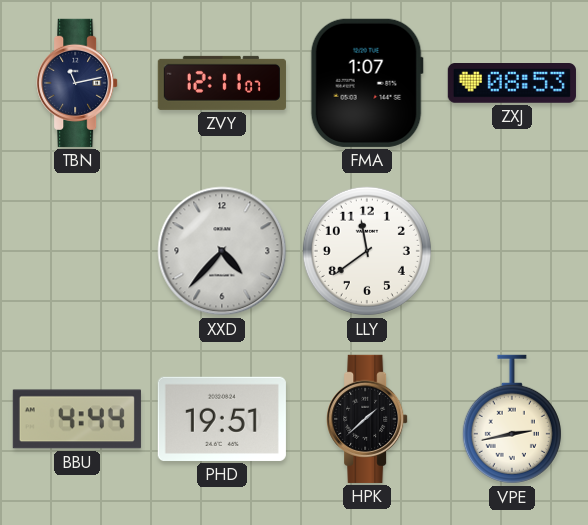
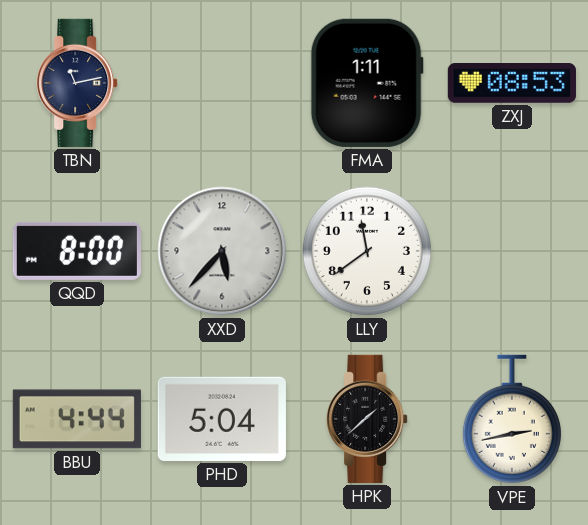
ZVY: 12:11 -> none (222, 83)
FMA: 1:07 -> 1:11 (367, 83)
QQD: none -> 8:00 (77, 251)
XXD: 4:37 -> 5:37 (222, 251)
PHD: 19:51 -> 5:04 (222, 419)
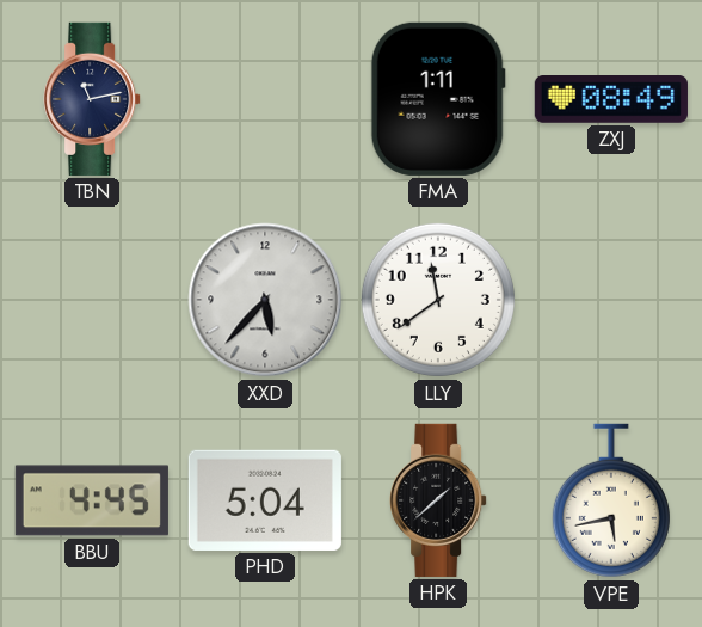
ZXJ: 08:53 -> 08:49 (611, 100)
QQD: 8:00 -> none (77, 251)
BBU: 4:44 -> 4:45 (92, 500)
VPE: 2:43 -> 5:43 (611, 500)
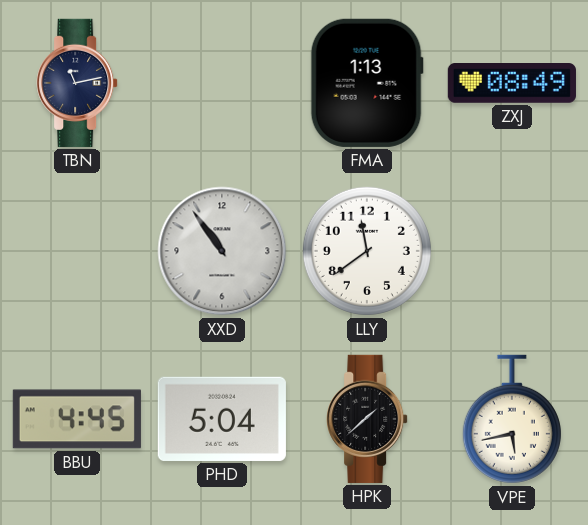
FMA: 1:11 -> 1:13 (367, 83)
XXD: 5:37 -> 10:54 (222, 251)
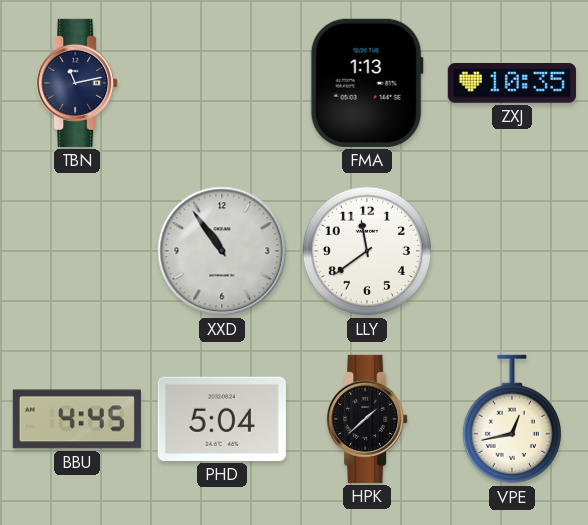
ZXJ: 08:49 -> 10:35 (512, 84)
VPE: 5:43 -> 12:43 (512, 419)
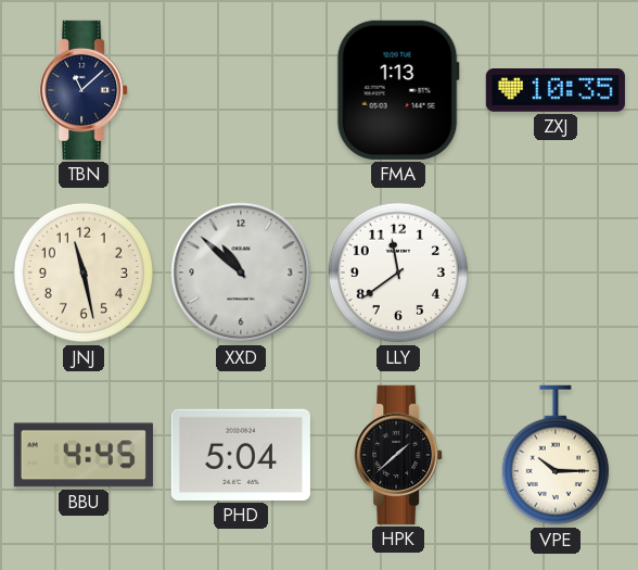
TBN: 11:13 -> 11:08 (84, 90)
JNJ: none -> 11:28 (84, 273)
XXD: 10:54 -> 10:52 (241, 273)
VPE: 12:43 -> 10:15 (556, 455)
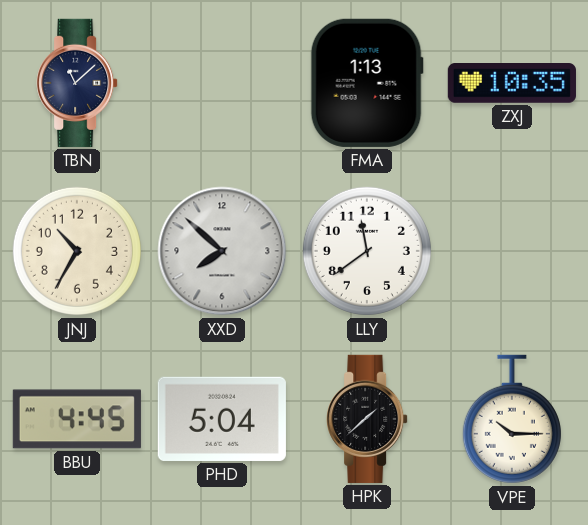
JNJ: 11:28 -> 10:35 (77, 251)
XXD: 10:52 -> 7:52 (222, 251)
